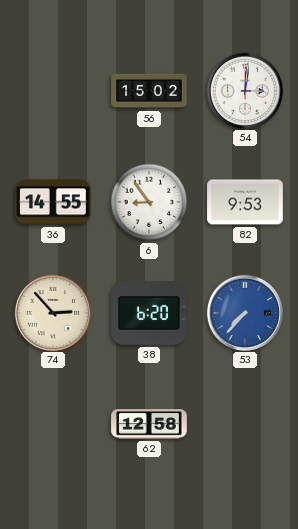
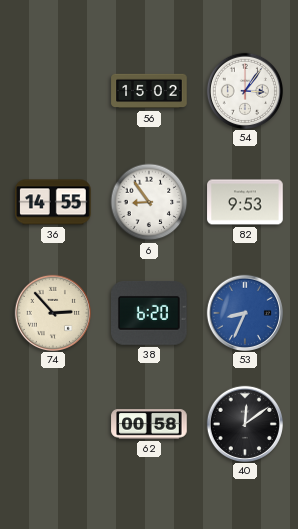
54: 3:01 -> 3:06 (244, 90)
53: 7:37 -> 8:34 (244, 312)
62: 12:58 -> 00:58 (149, 424)
40: none -> 12:09 (244, 423)
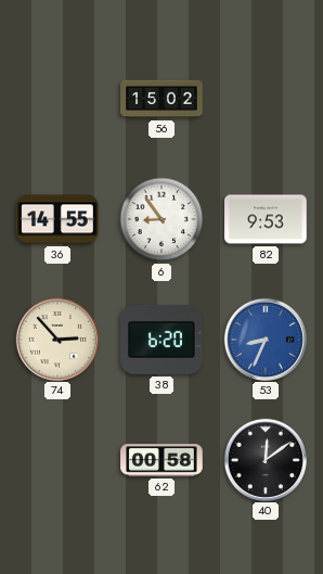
54: 3:06 -> none (244, 90)
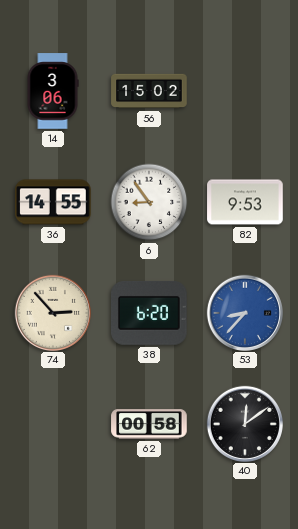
14: none -> 3:06 (53, 91)
53: 8:34 -> 8:37 (244, 312)
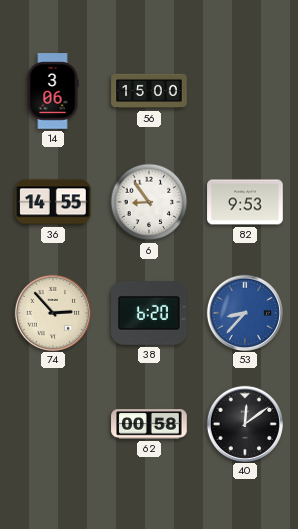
56: 15:02 -> 15:00 (149, 91)
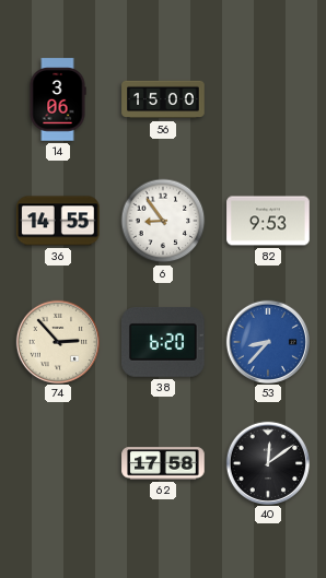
62: 00:58 -> 17:58 (163, 463)
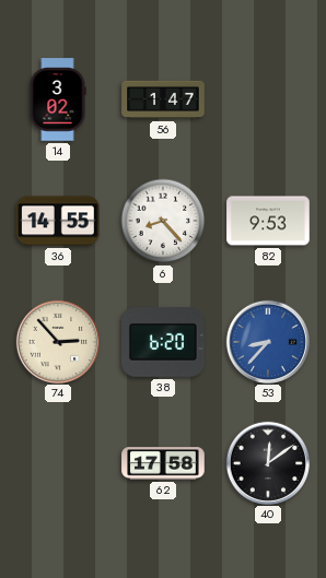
14: 3:06 -> 3:02 (58, 99)
56: 15:00 -> 1:47 (163, 99)
6: 8:54 -> 8:23 (163, 221)
